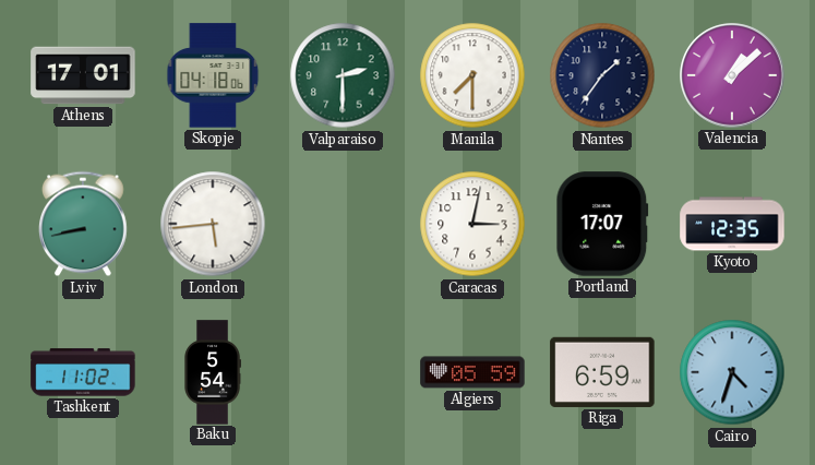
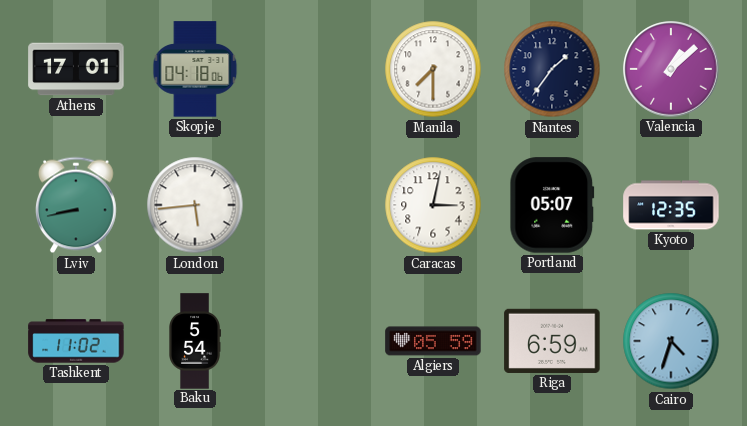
Valparaiso: 2:30 -> none (343, 75)
Portland: 17:07 -> 05:07 (552, 205)
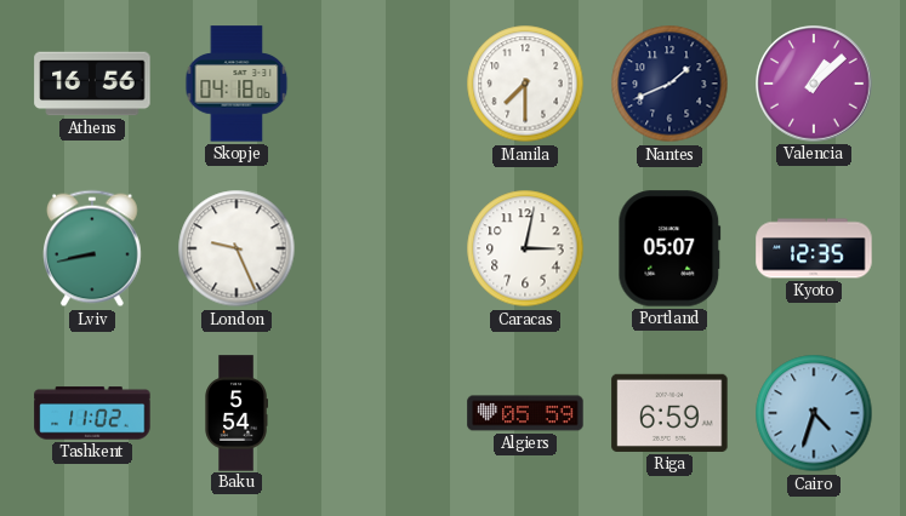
Athens: 17:01 -> 16:56 (92, 84)
Nantes: 1:36 -> 1:41 (669, 84)
London: 5:44 -> 9:26 (237, 248)
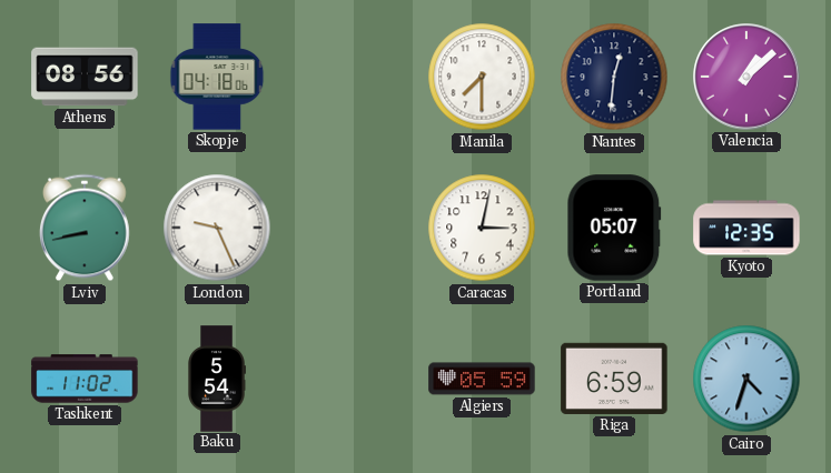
Athens: 16:56 -> 08:56 (85, 77)
Nantes: 1:41 -> 12:31 (614, 77)
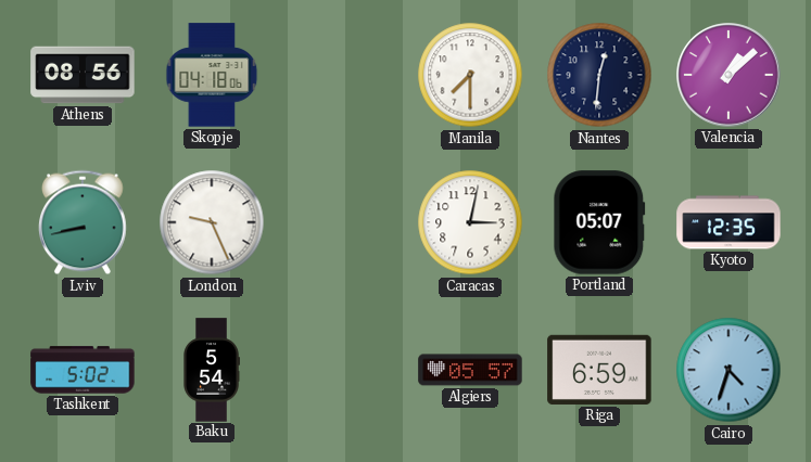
Tashkent: 11:02 -> 5:02 (83, 370)
Algiers: 05:59 -> 05:57 (470, 370)
